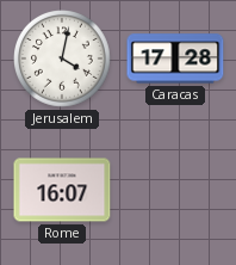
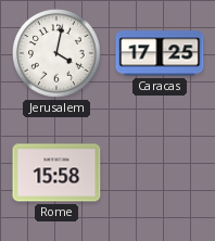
Caracas: 17:28 -> 17:25 (160, 53)
Rome: 16:07 -> 15:58 (56, 173)
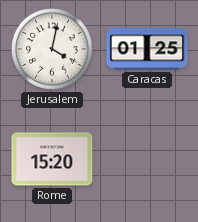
Caracas: 17:25 -> 01:25 (147, 49)
Rome: 15:58 -> 15:20 (52, 159)
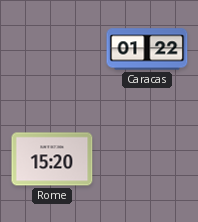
Jerusalem: 4:02 -> none (53, 50)
Caracas: 01:25 -> 01:22 (147, 49)
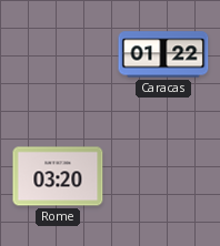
Rome: 15:20 -> 03:20 (58, 176)
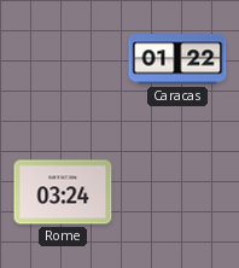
Rome: 03:20 -> 03:24 (63, 192)
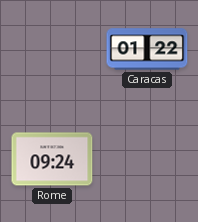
Rome: 03:24 -> 09:24 (52, 159)
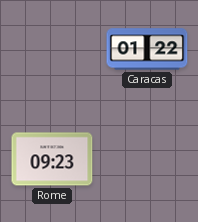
Rome: 09:24 -> 09:23 (52, 159)
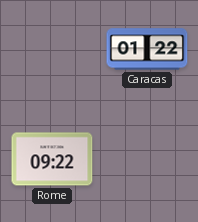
Rome: 09:23 -> 09:22 (52, 159)
